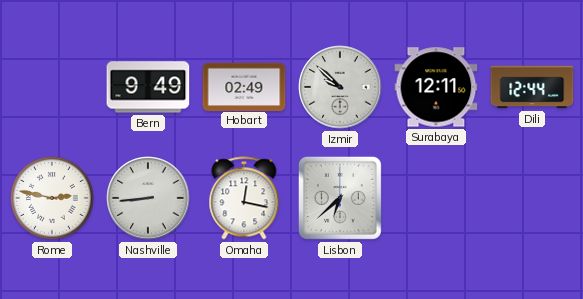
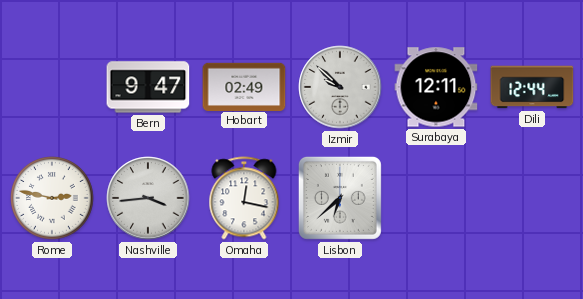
Bern: 9:49 -> 9:47 (148, 87)
Nashville: 8:44 -> 3:44 (148, 198)
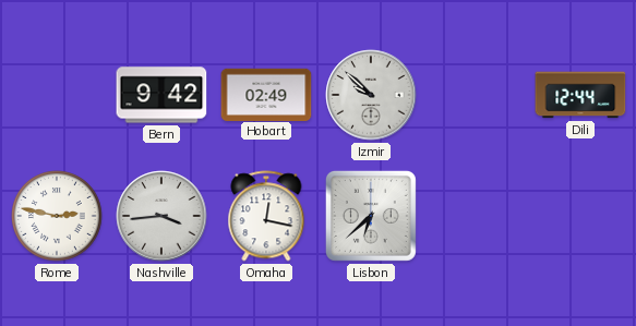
Bern: 9:47 -> 9:42 (161, 95)
Surabaya: 12:11 -> none (436, 87)
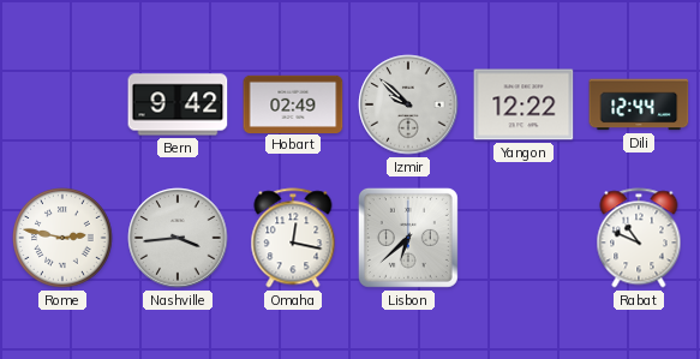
Yangon: none -> 12:22 (523, 104)
Rabat: none -> 10:49 (639, 238)
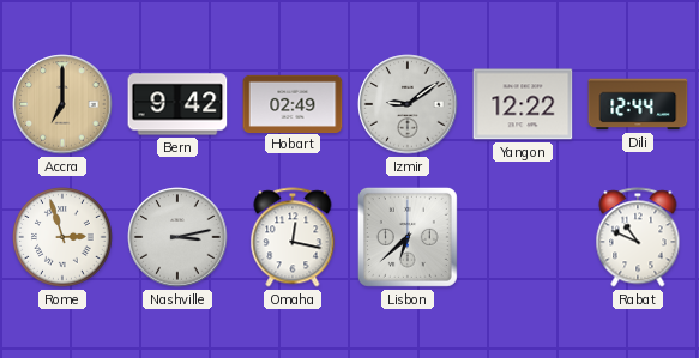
Accra: none -> 7:00 (62, 104)
Izmir: 9:52 -> 9:09 (408, 104)
Rome: 2:47 -> 2:57 (62, 237)
Nashville: 3:44 -> 3:13 (177, 237)
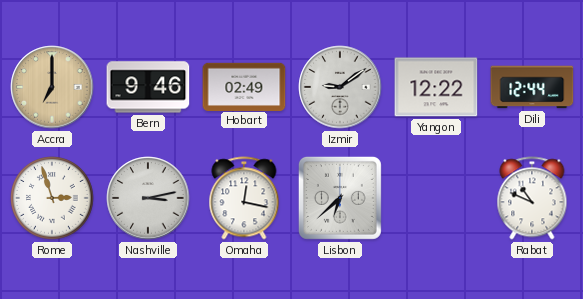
Bern: 9:42 -> 9:46 (148, 87)
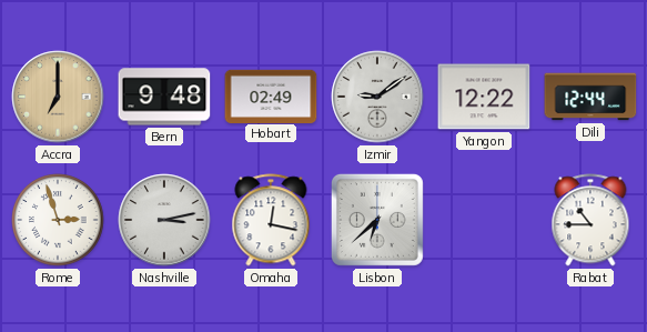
Bern: 9:46 -> 9:48 (164, 97)
Rabat: 10:49 -> 10:45 (590, 220)
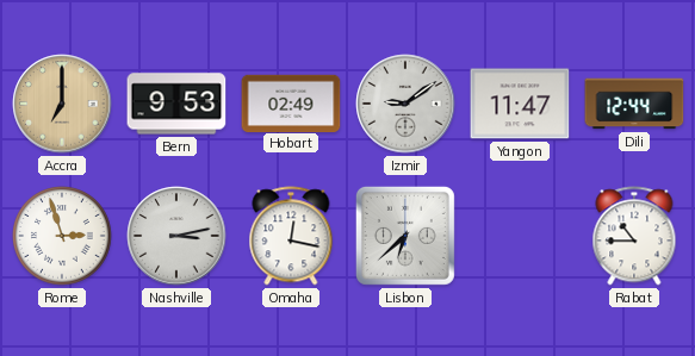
Bern: 9:48 -> 9:53 (176, 104)
Yangon: 12:22 -> 11:47 (520, 104)
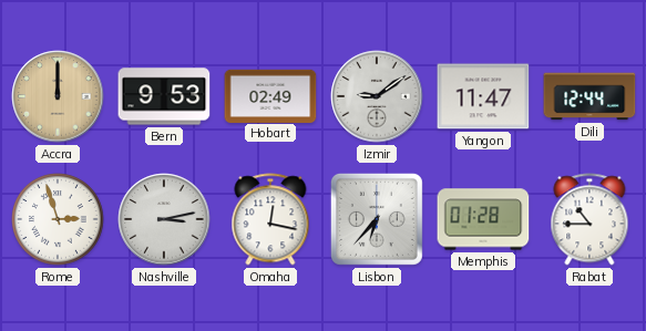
Accra: 7:00 -> 12:00 (58, 96)
Lisbon: 6:38 -> 6:37 (377, 219)
Memphis: none -> 01:28 (483, 219)
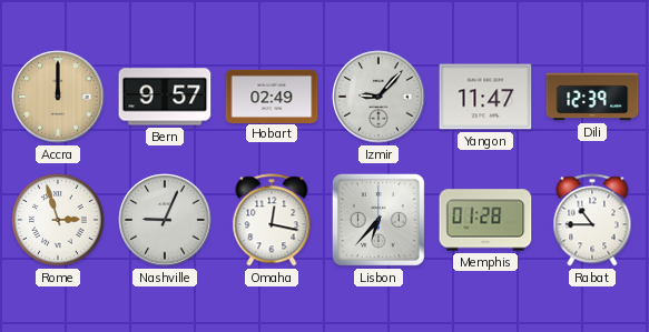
Bern: 9:53 -> 9:57 (165, 97)
Izmir: 9:09 -> 9:07 (378, 97)
Dili: 12:44 -> 12:39 (592, 97)
Nashville: 3:13 -> 9:04 (165, 220)
